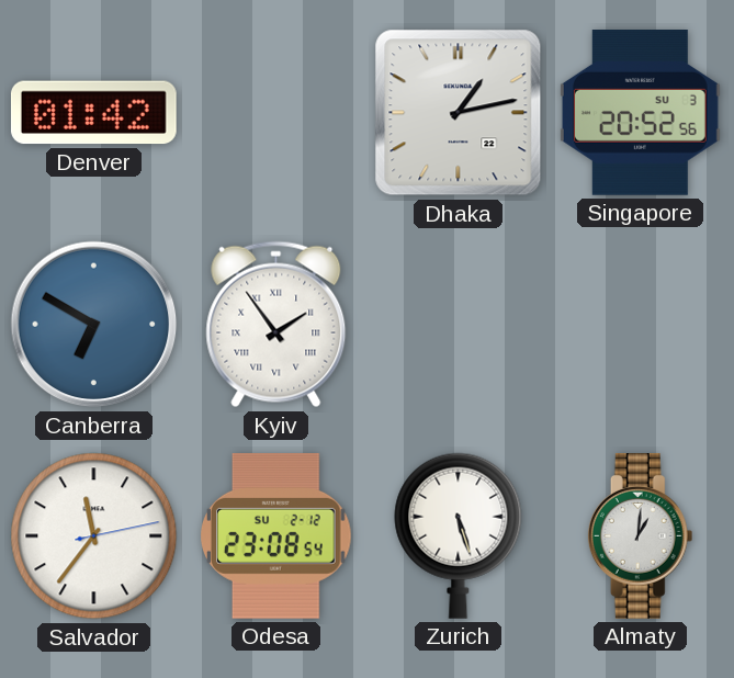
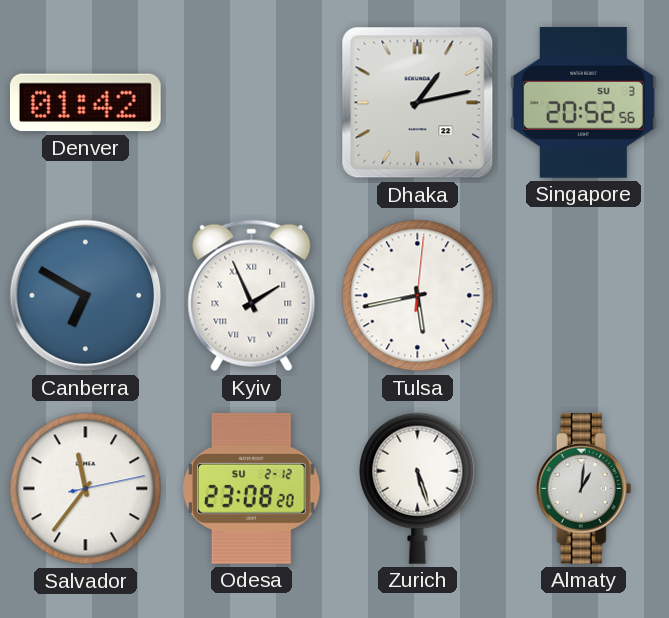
Kyiv: 1:54 -> 1:56 (252, 296)
Tulsa: none -> 5:43 (418, 296)
Odesa: 23:08:54 -> 23:08:20 (252, 488)
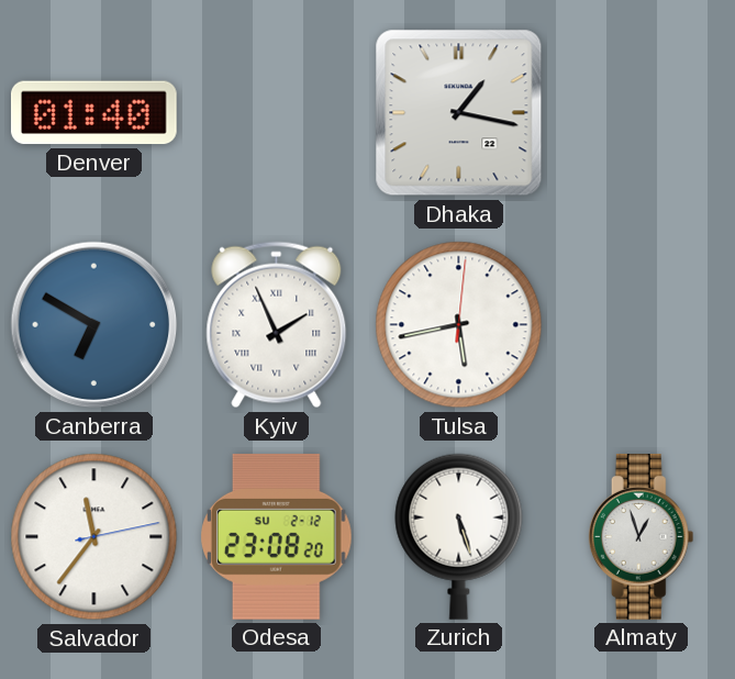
Denver: 01:42 -> 01:40 (93, 113)
Dhaka: 1:13 -> 1:17 (459, 113)
Singapore: 20:52 -> none (583, 103)
Almaty: 1:01 -> 12:57 (642, 537)
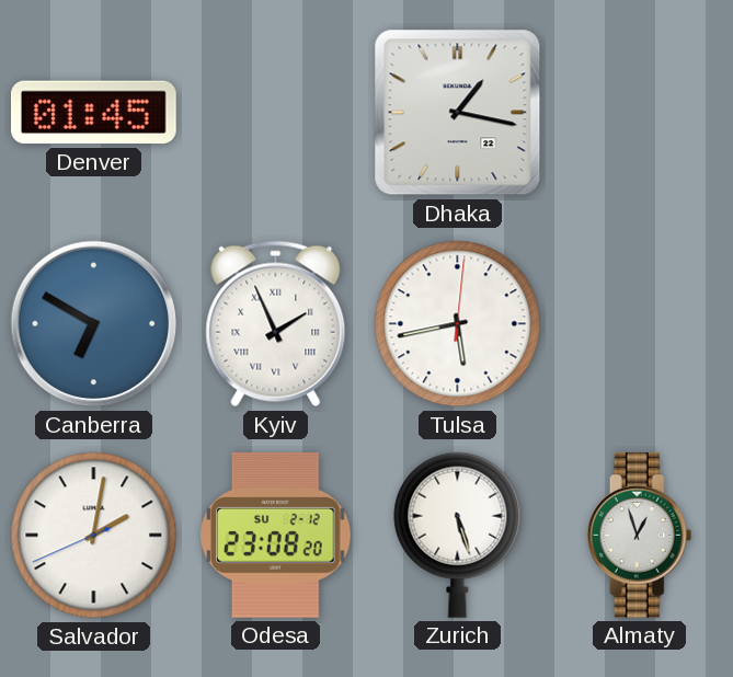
Denver: 01:40 -> 01:45 (93, 113)
Salvador: 11:36 -> 2:01 (94, 536)
